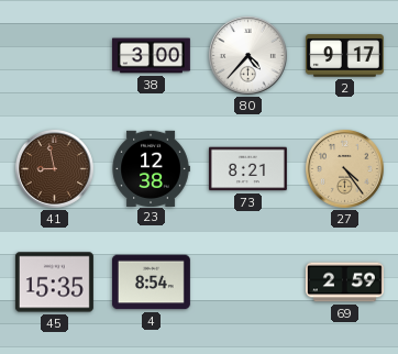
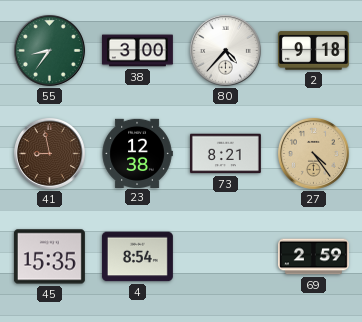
55: none -> 8:36 (49, 50)
2: 9:17 -> 9:18 (313, 51)
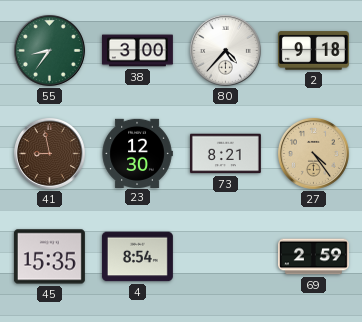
23: 12:38 -> 12:30 (137, 153)
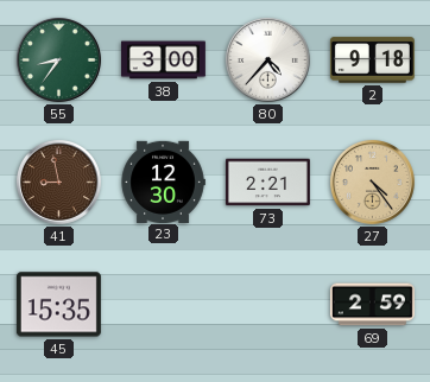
73: 8:21 -> 2:21 (267, 183)
4: 8:54 -> none (137, 257)
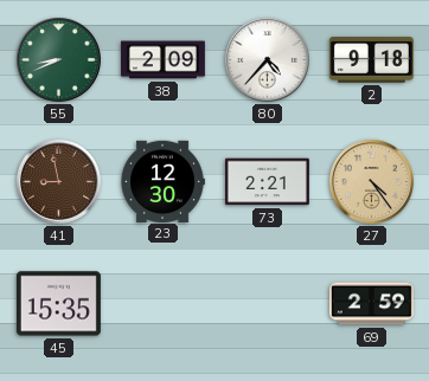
55: 8:36 -> 8:41 (58, 59)
38: 3:00 -> 2:09 (162, 60)
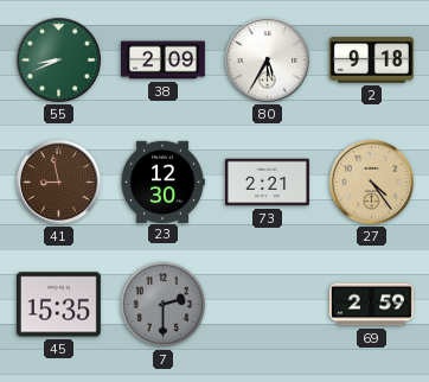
80: 4:37 -> 5:35 (267, 59)
7: none -> 2:30 (164, 305)
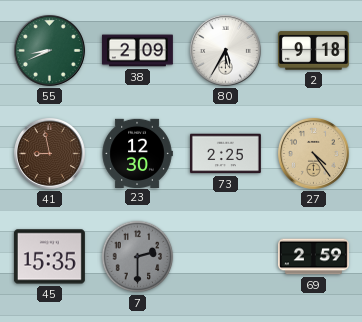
73: 2:21 -> 2:25 (225, 154)
